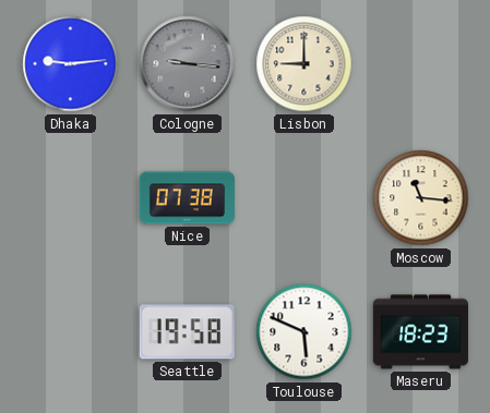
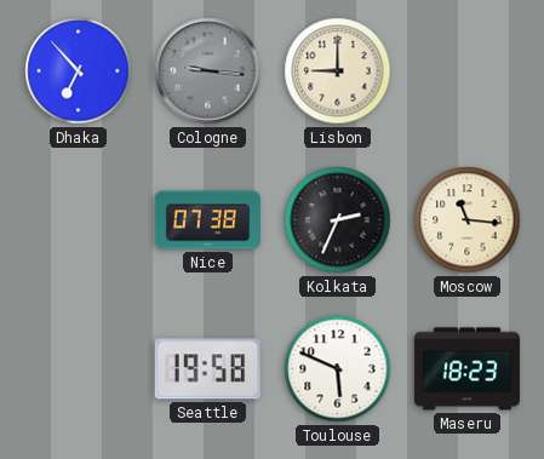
Dhaka: 9:14 -> 6:53 (79, 71)
Kolkata: none -> 2:34 (338, 220)
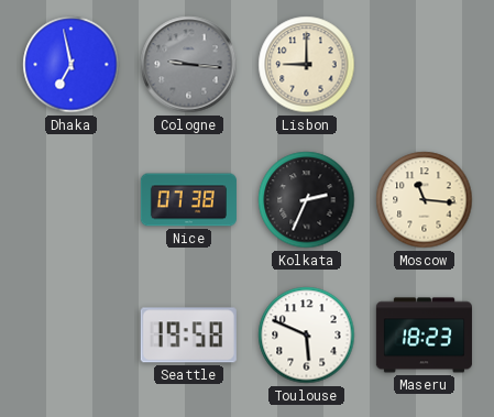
Dhaka: 6:53 -> 6:58 (72, 65)
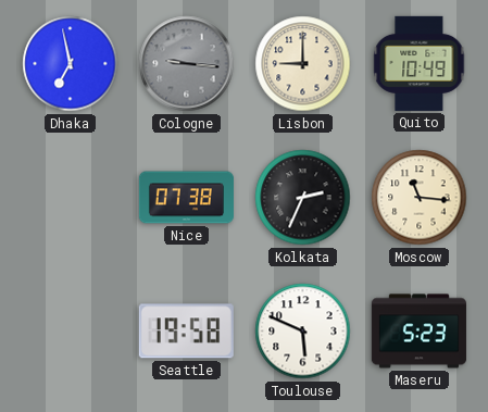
Quito: none -> 10:49 (420, 63)
Maseru: 18:23 -> 5:23 (418, 332)
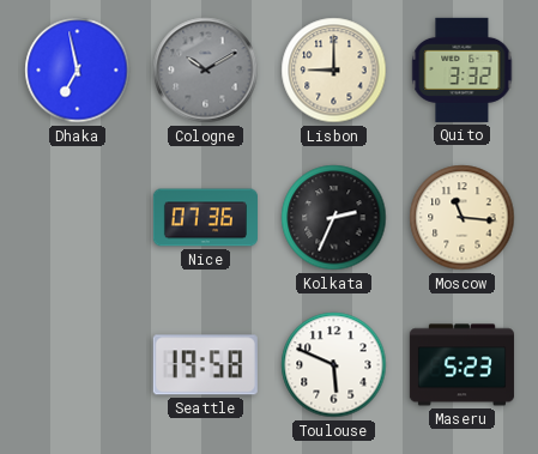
Cologne: 9:16 -> 10:10 (206, 71)
Quito: 10:49 -> 3:32 (463, 69)
Nice: 07:38 -> 07:36 (205, 218)
